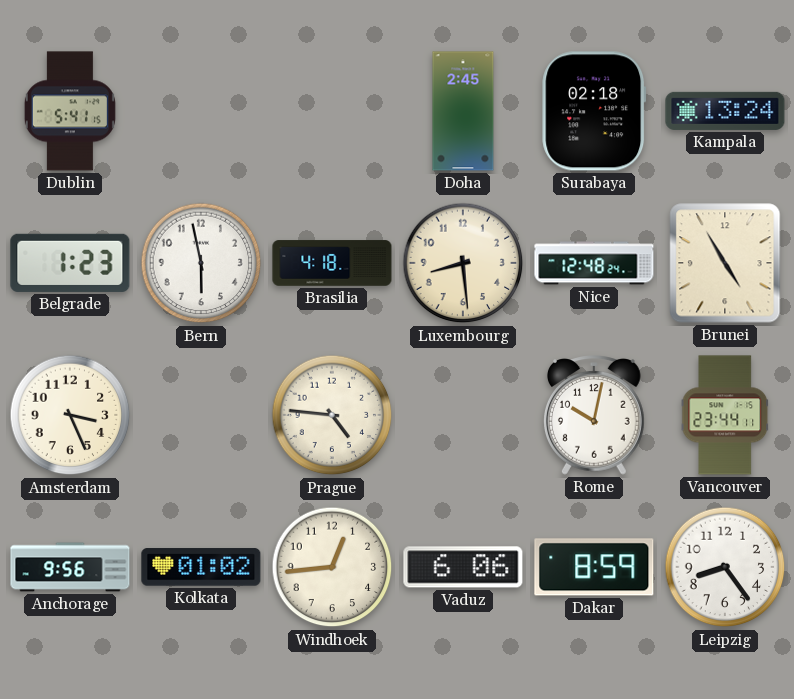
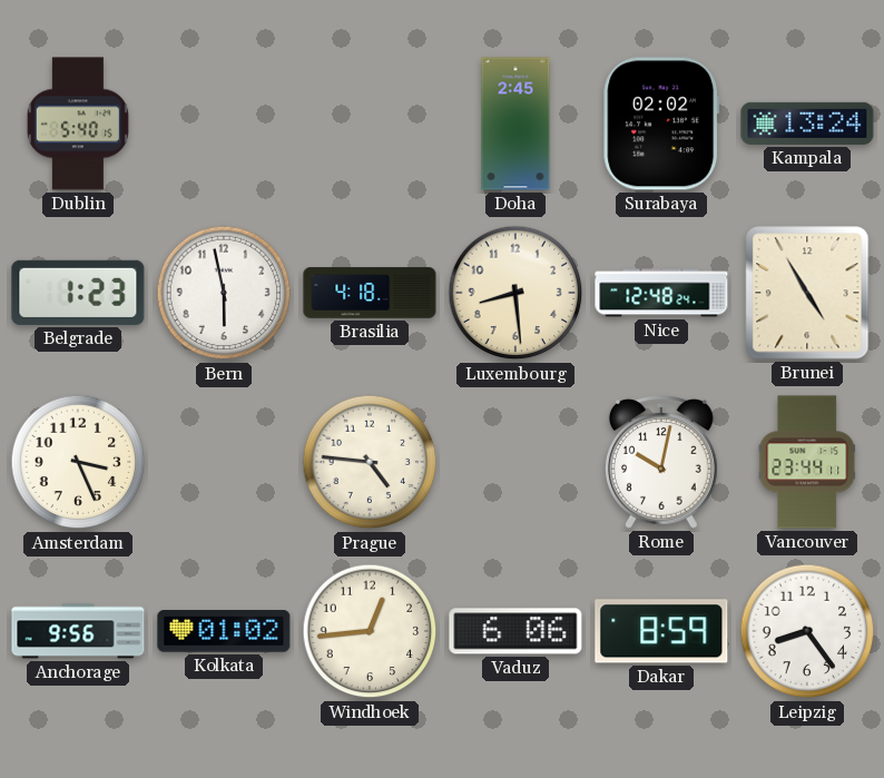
Dublin: 5:41 -> 5:40 (78, 124)
Surabaya: 02:18 -> 02:02 (661, 124)
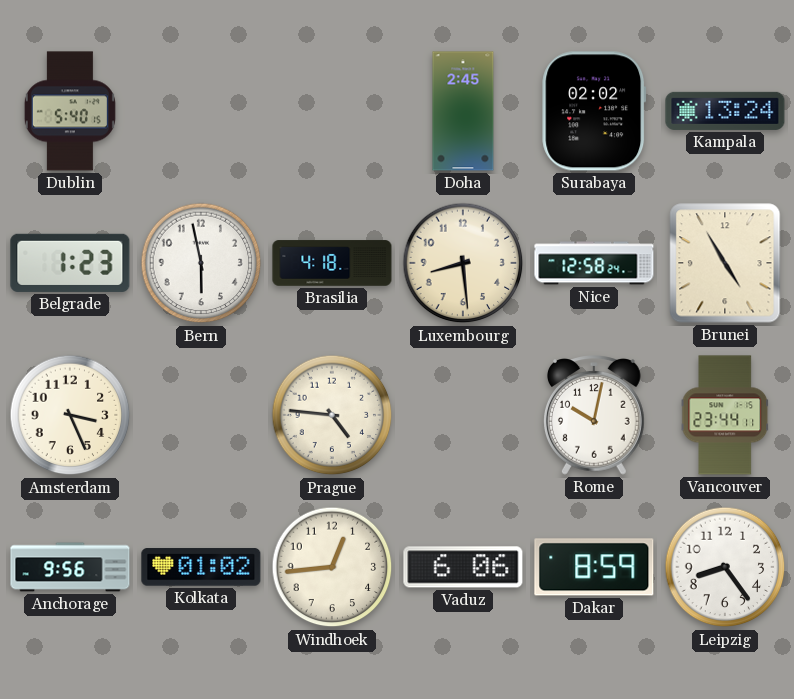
Nice: 12:48 -> 12:58 (594, 263)
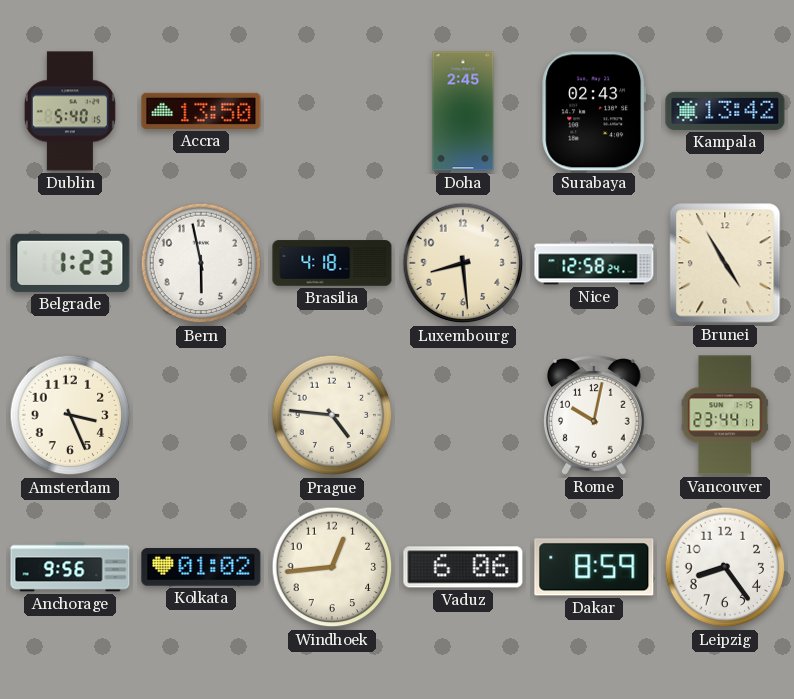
Accra: none -> 13:50 (201, 111)
Surabaya: 02:02 -> 02:43 (594, 111)
Kampala: 13:24 -> 13:42 (725, 111)
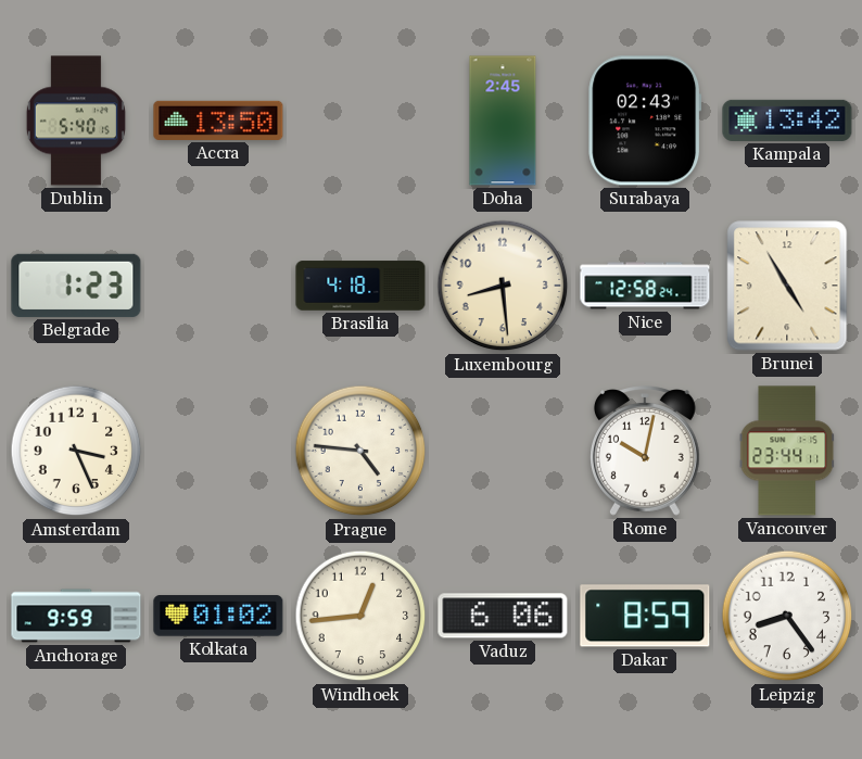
Bern: 5:58 -> none (201, 263)
Anchorage: 9:56 -> 9:59 (76, 616)
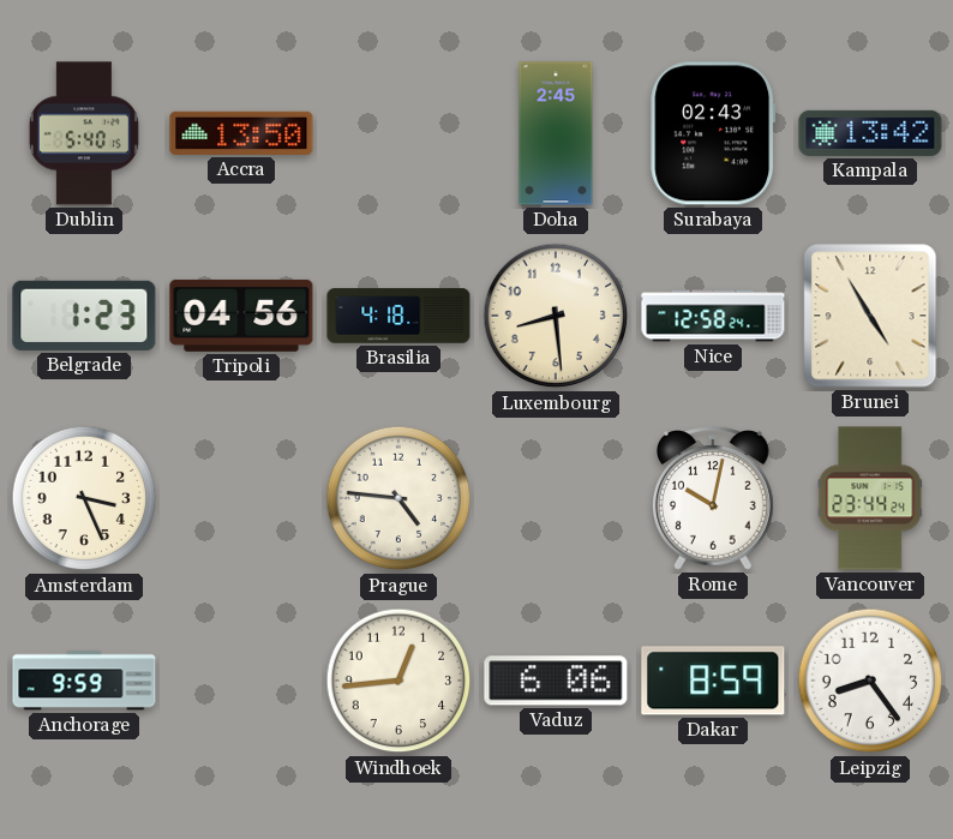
Tripoli: none -> 04:56 (241, 316)
Vancouver: 23:44:11 -> 23:44:24 (870, 498)
Kolkata: 01:02 -> none (218, 616)
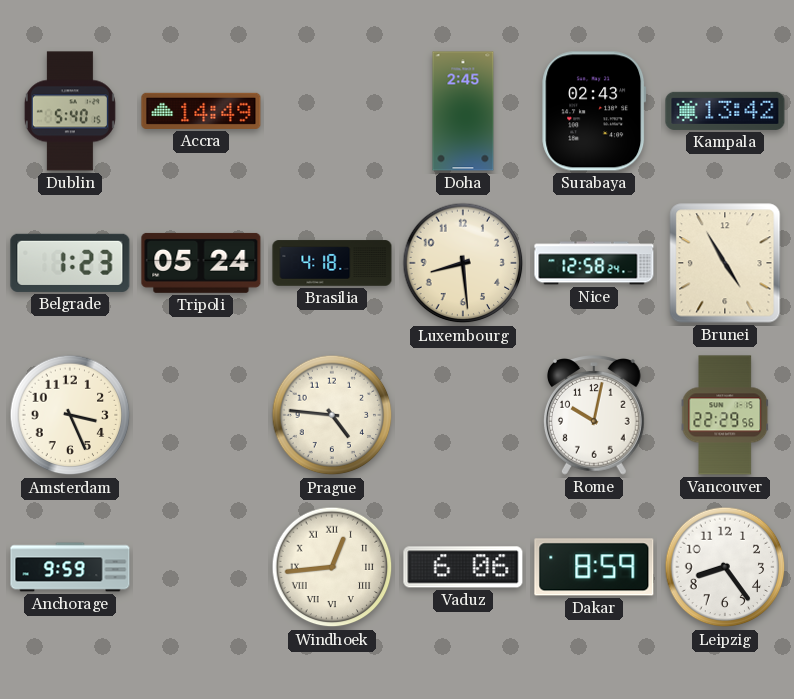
Accra: 13:50 -> 14:49 (201, 111)
Tripoli: 04:56 -> 05:24 (201, 263)
Vancouver: 23:44 -> 22:29 (725, 415)
Windhoek numerals: Arabic -> Roman (332, 567)
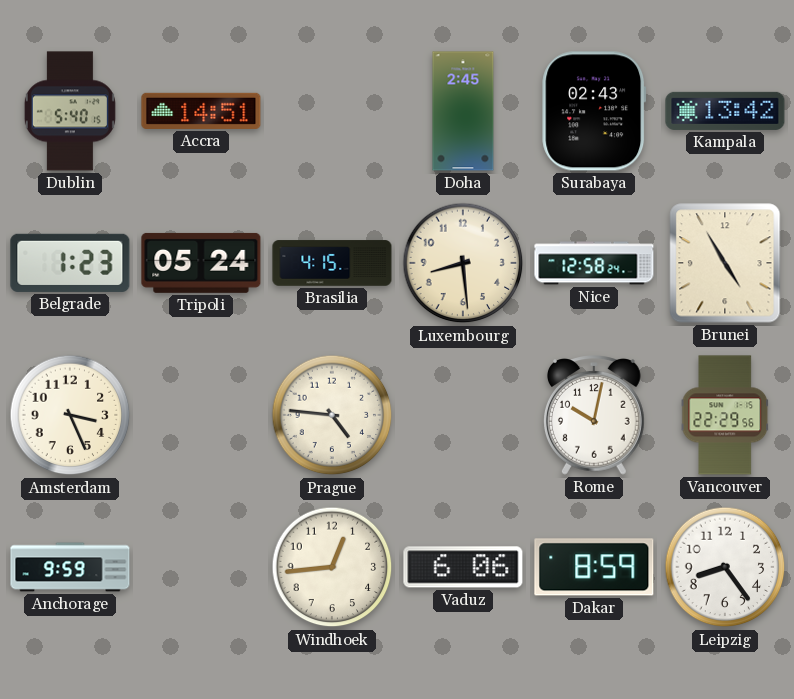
Accra: 14:49 -> 14:51 (201, 111)
Brasilia: 4:18 -> 4:15 (332, 263)
Windhoek numerals: Roman -> Arabic (332, 567)
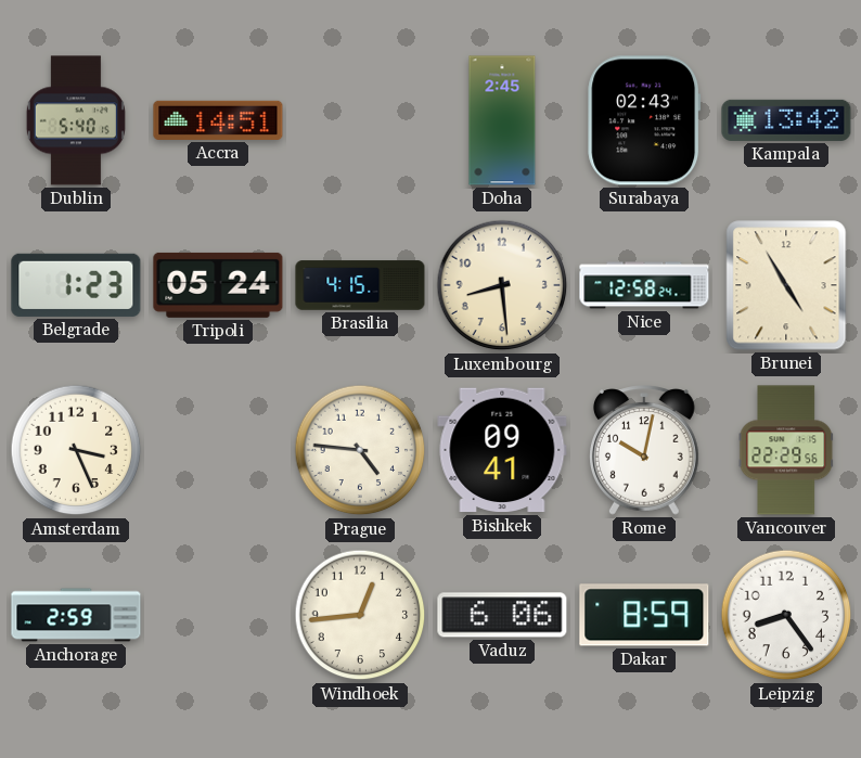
Bishkek: none -> 09:41 (502, 450)
Anchorage: 9:59 -> 2:59 (76, 615)
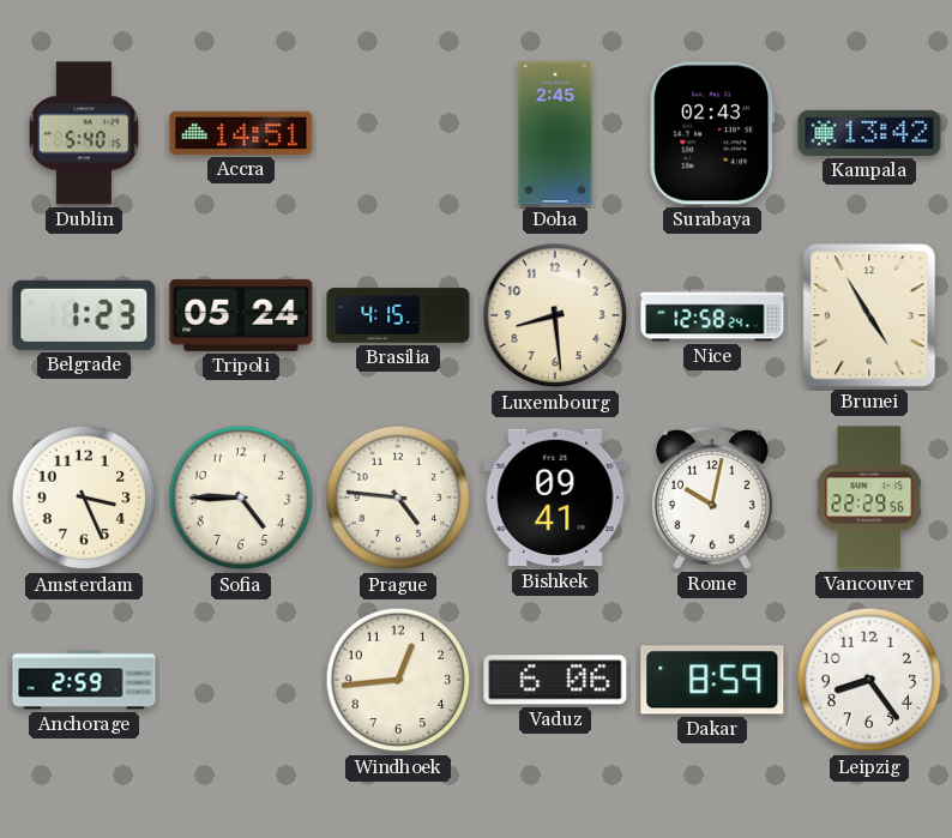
Sofia: none -> 4:45 (241, 498)
